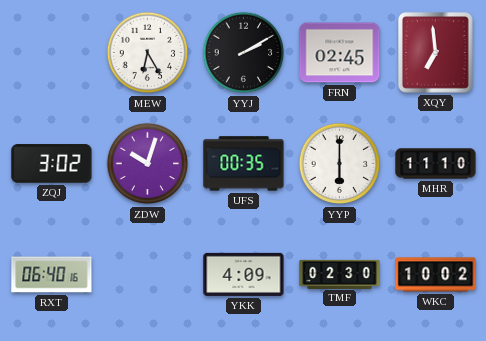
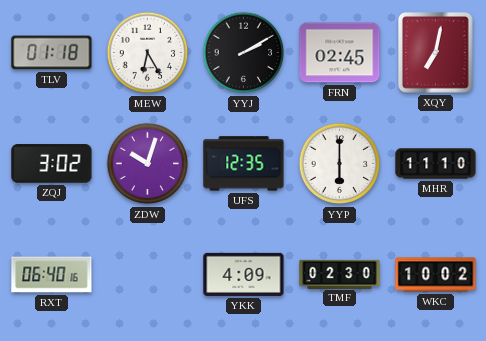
TLV: none -> 01:18 (52, 53)
XQY: 6:59 -> 7:02 (436, 53)
UFS: 00:35 -> 12:35 (244, 164)
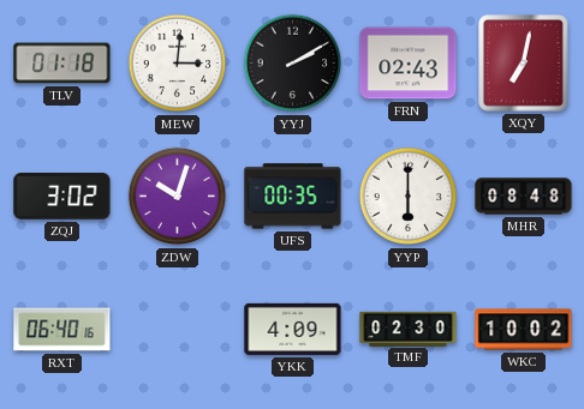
MEW: 6:25 -> 3:01 (178, 64)
FRN: 02:45 -> 02:43 (409, 64)
UFS: 12:35 -> 00:35 (293, 197)
MHR: 11:10 -> 08:48 (524, 197)
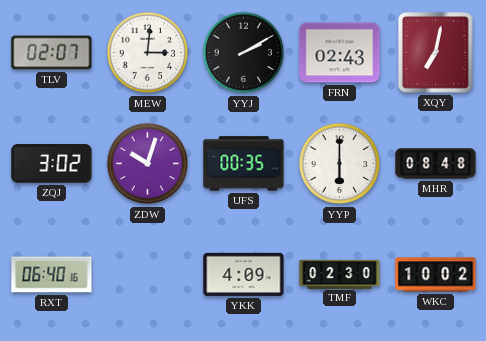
TLV: 01:18 -> 02:07 (52, 53)
